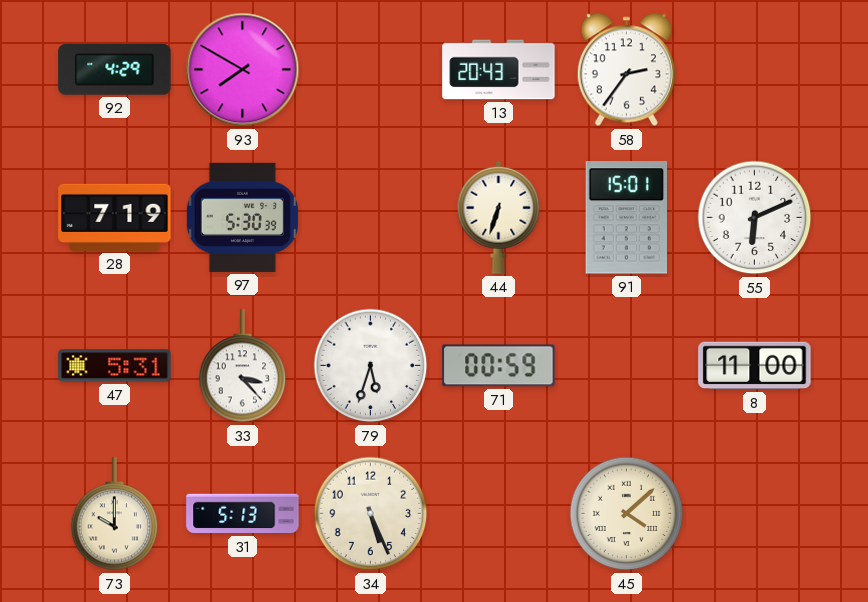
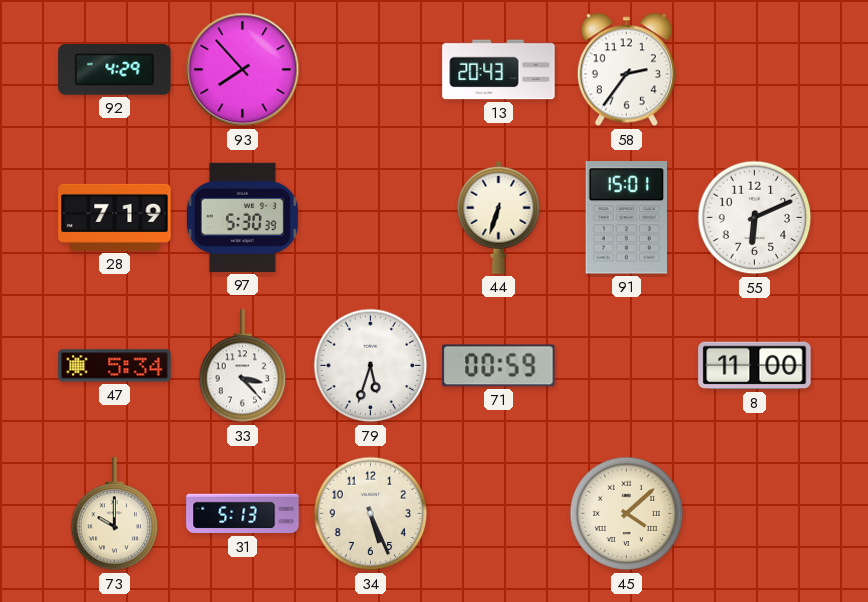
93: 7:50 -> 7:53 (243, 70)
47: 5:31 -> 5:34 (115, 366)
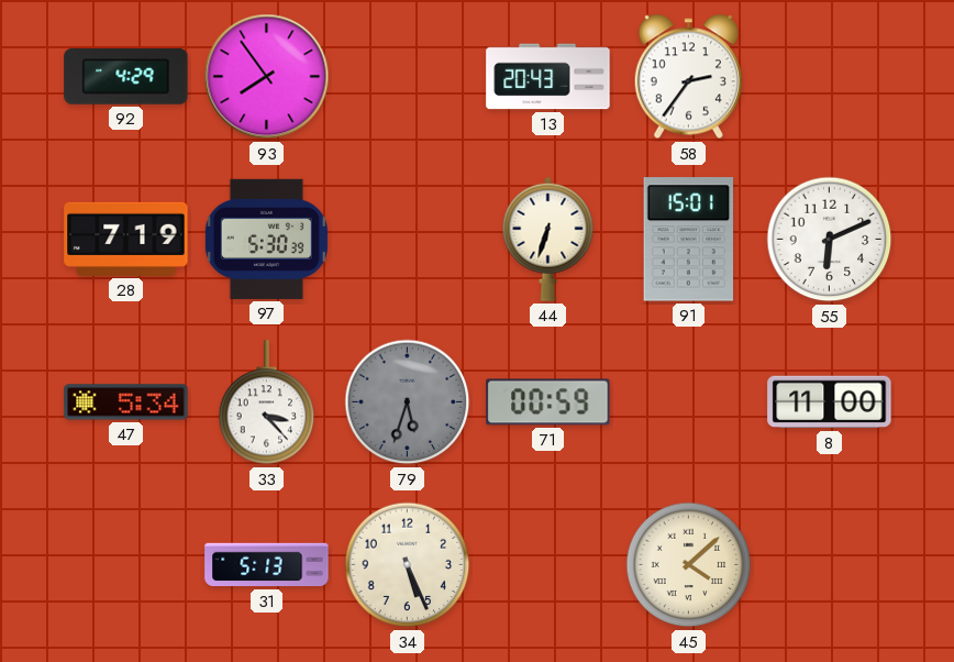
93: 7:53 -> 7:54 (267, 77)
79 dial: white -> grey (408, 402)
73: 10:00 -> none (115, 514)
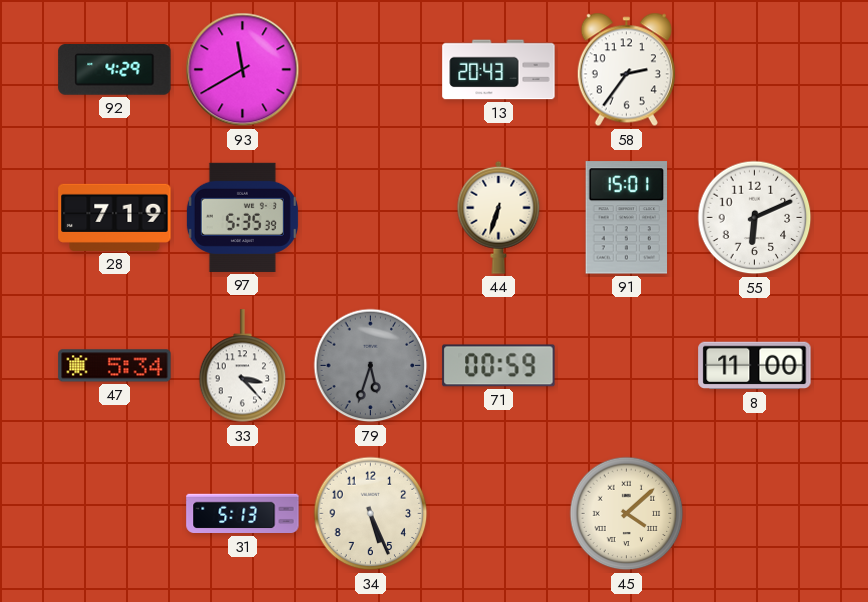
93: 7:54 -> 11:40 (243, 70)
97: 5:30 -> 5:35 (242, 217)
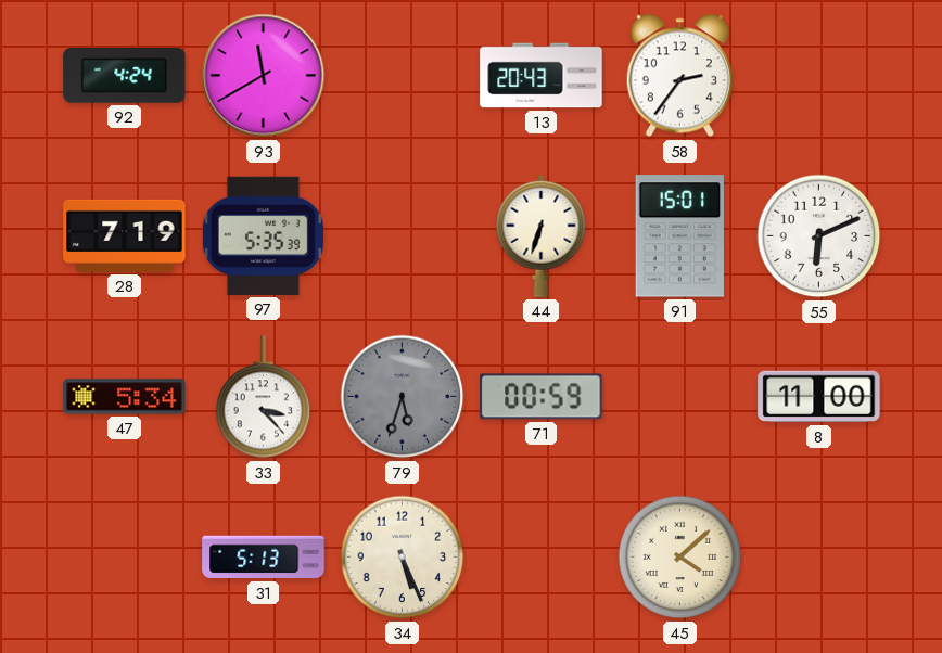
92: 4:29 -> 4:24 (125, 76)
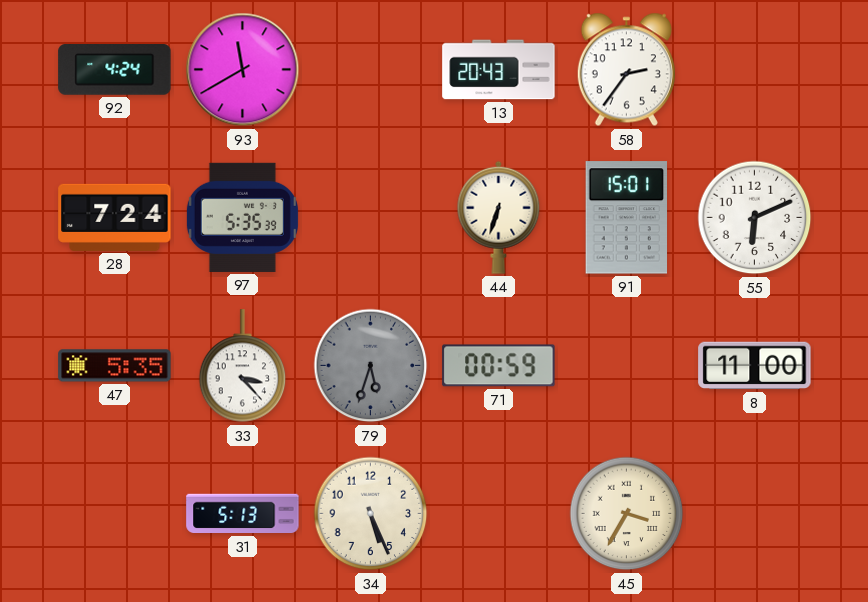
28: 7:19 -> 7:24 (115, 217)
47: 5:34 -> 5:35 (115, 366)
45: 4:08 -> 3:35 (627, 514)
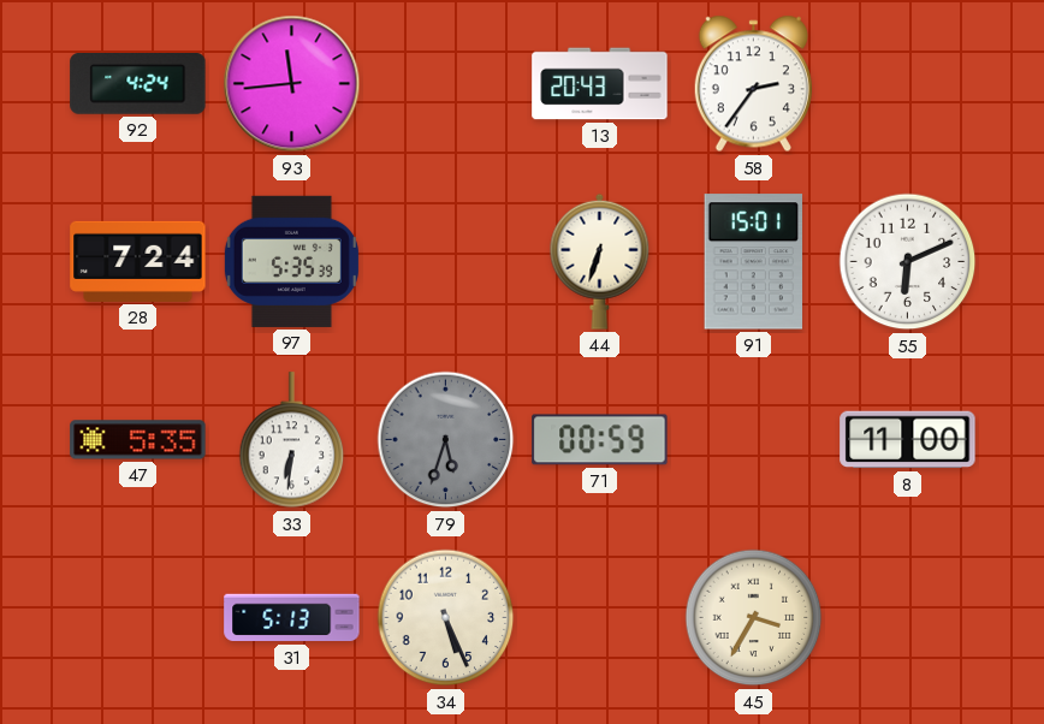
93: 11:40 -> 11:44 (292, 84)
33: 3:23 -> 6:31 (292, 440)
